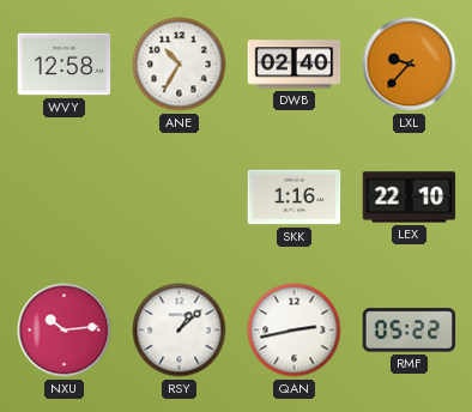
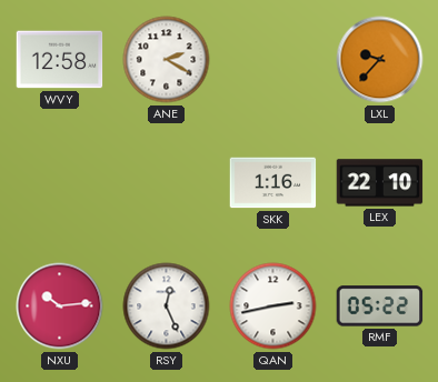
ANE: 10:35 -> 2:20 (167, 60)
DWB: 02:40 -> none (295, 65)
RSY: 1:08 -> 12:26 (167, 306)
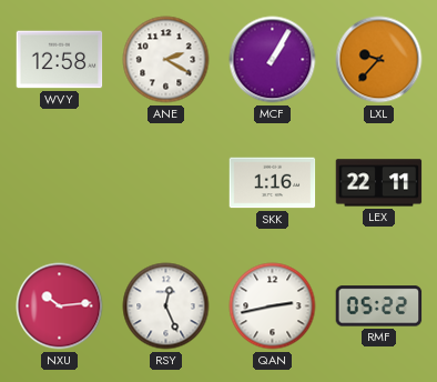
MCF: none -> 1:05 (273, 60)
LEX: 22:10 -> 22:11 (379, 183)
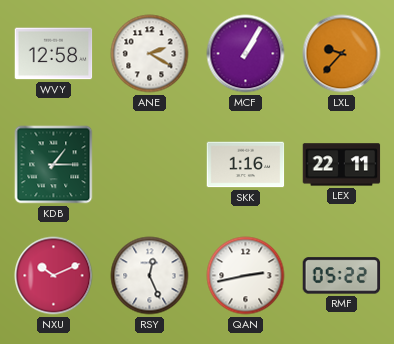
KDB: none -> 1:15 (54, 165)
NXU: 10:14 -> 10:11 (54, 276)
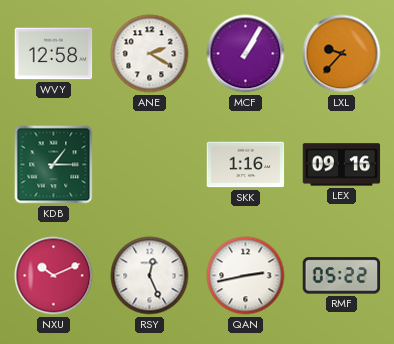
LEX: 22:11 -> 09:16 (342, 165)
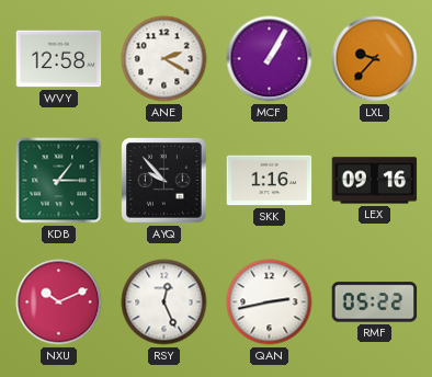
AYQ: none -> 9:53 (164, 181)
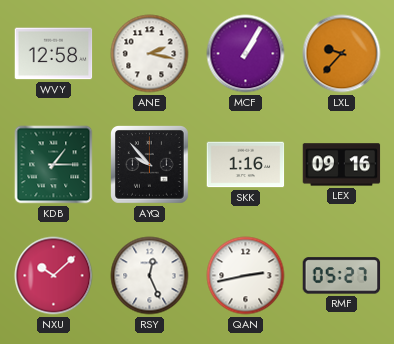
ANE: 2:20 -> 2:17 (150, 54)
NXU: 10:11 -> 10:08 (54, 276)
RMF: 05:22 -> 05:27 (342, 276)
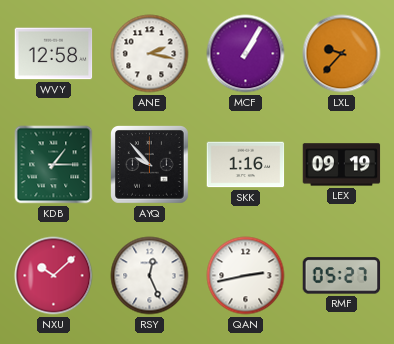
LEX: 09:16 -> 09:19 (342, 165)
